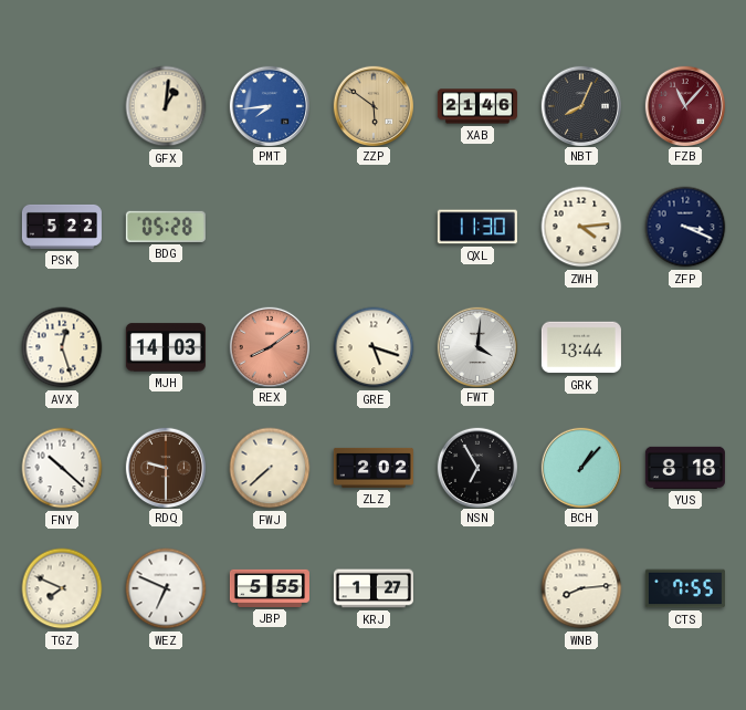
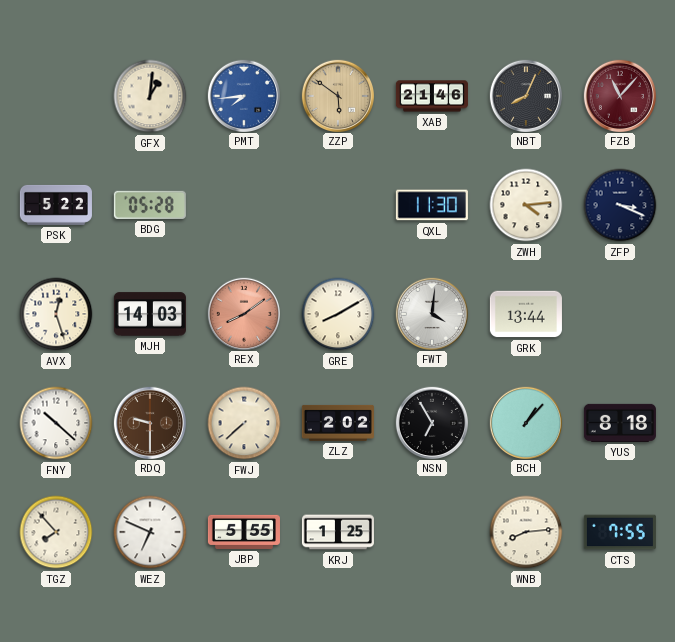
GRE: 5:18 -> 8:10 (338, 314)
TGZ: 7:49 -> 7:53 (56, 532)
KRJ: 1:27 -> 1:25 (338, 532)
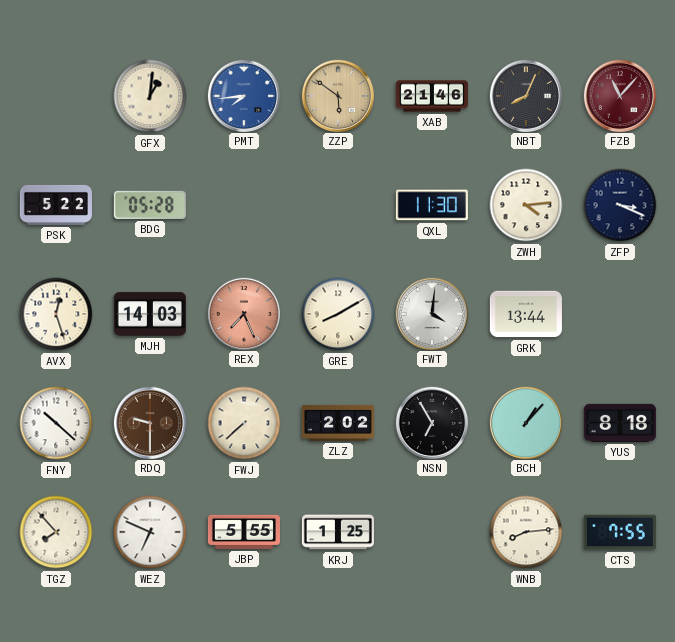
REX: 8:09 -> 7:26 (243, 313)
